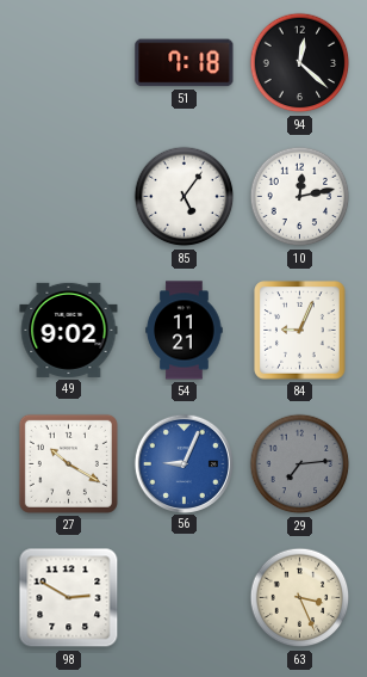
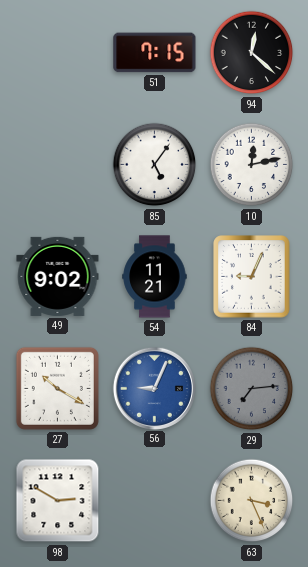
51: 7:18 -> 7:15 (155, 53)
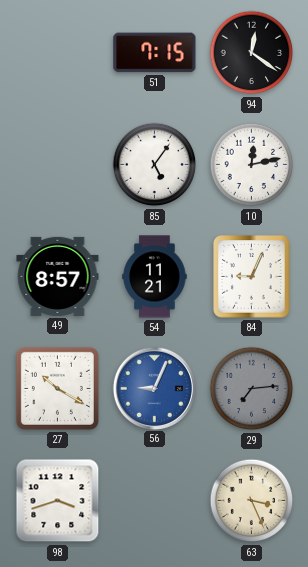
94: 12:22 -> 12:21 (252, 53)
49: 9:02 -> 8:57 (58, 276)
98: 2:50 -> 3:42 (58, 501)
